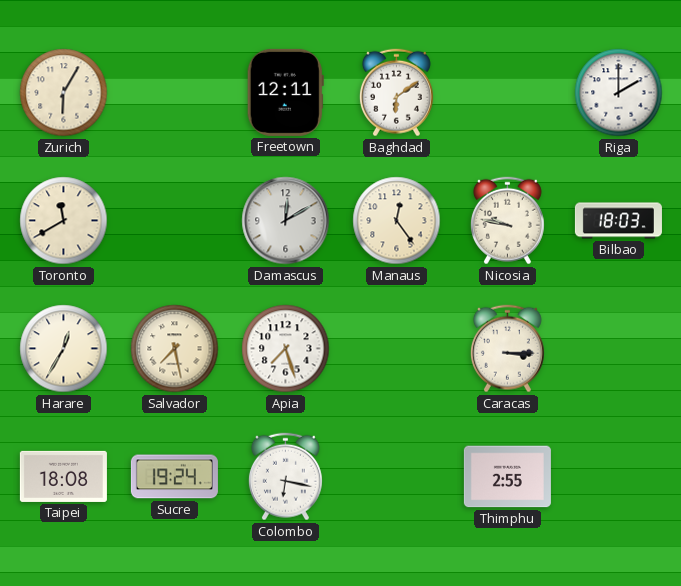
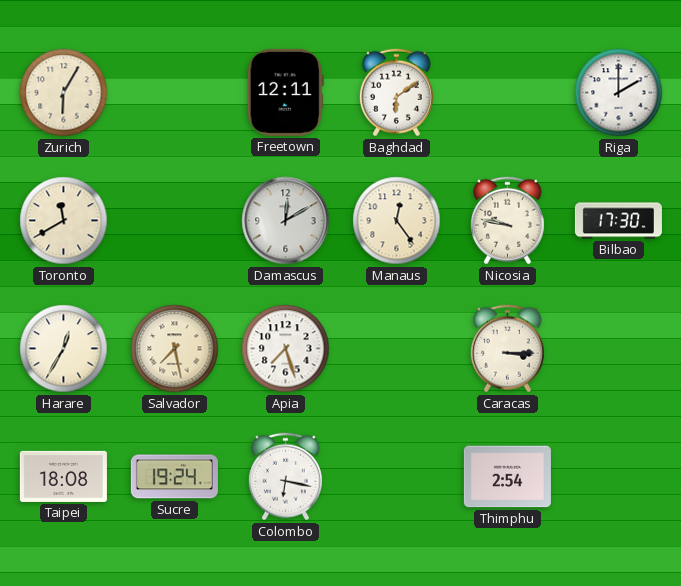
Bilbao: 18:03 -> 17:30 (618, 221)
Thimphu: 2:55 -> 2:54 (507, 477)
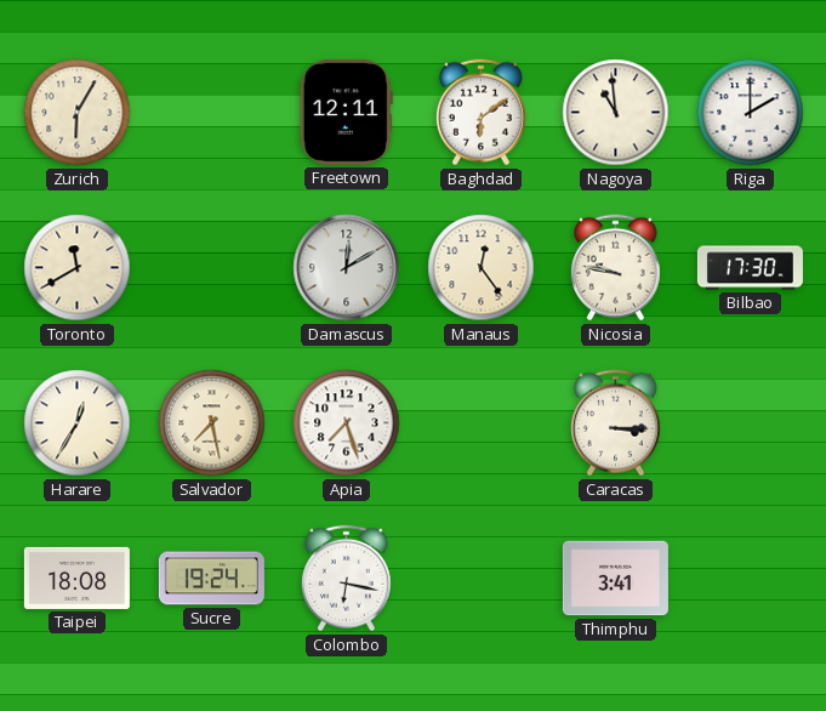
Nagoya: none -> 10:59 (616, 113)
Thimphu: 2:54 -> 3:41 (615, 579)
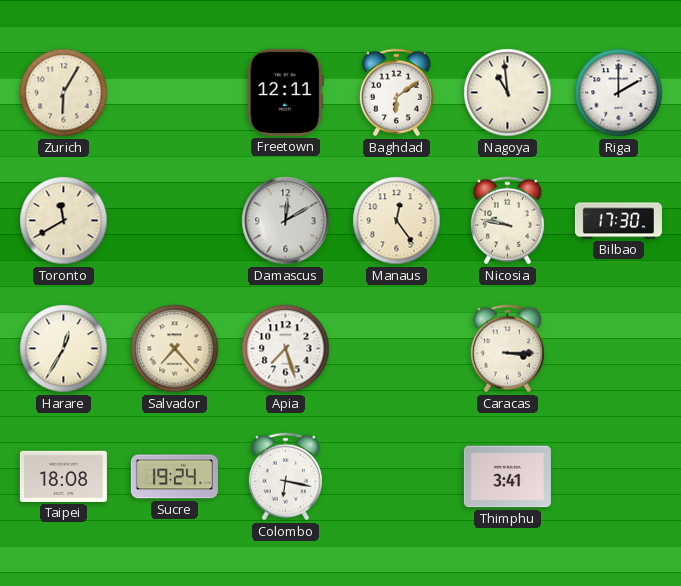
Salvador: 7:28 -> 7:23 (175, 349)
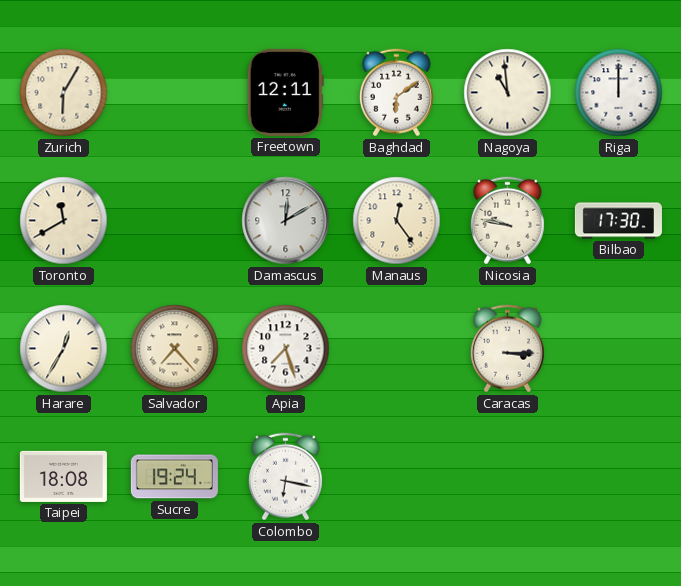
Riga: 2:00 -> 12:00 (619, 93)
Thimphu: 3:41 -> none (507, 477)
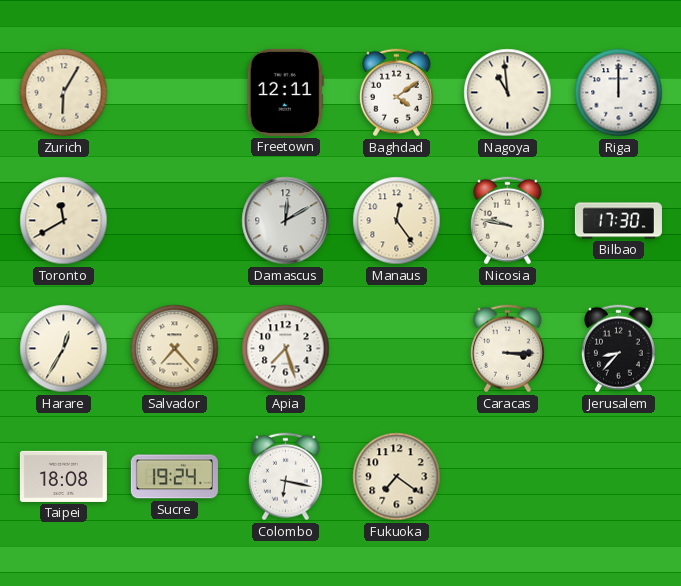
Baghdad: 6:09 -> 4:09 (396, 93)
Jerusalem: none -> 8:37 (618, 349)
Fukuoka: none -> 7:21 (397, 477)
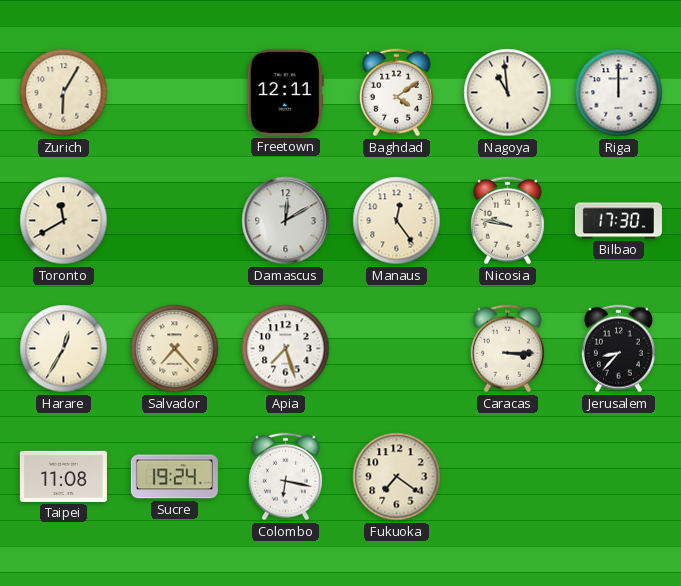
Taipei: 18:08 -> 11:08 (63, 476)
